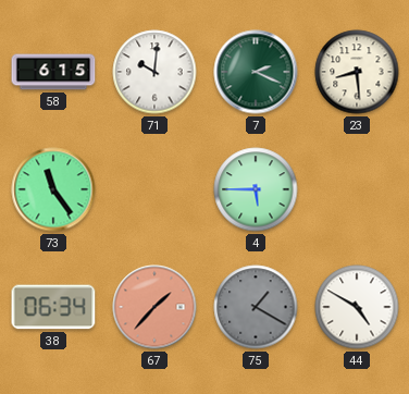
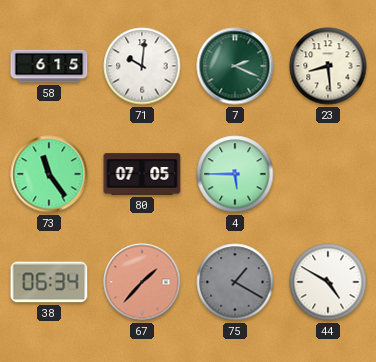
80: none -> 07:05 (142, 174)
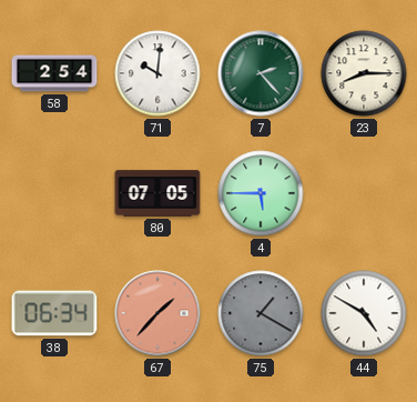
58: 6:15 -> 2:54 (54, 73)
7: 2:19 -> 2:23 (261, 73)
23: 8:29 -> 8:15 (364, 73)
73: 11:24 -> none (49, 174)
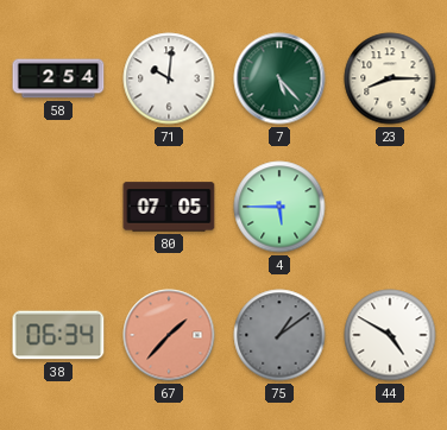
7: 2:23 -> 5:23 (279, 78)
75: 1:20 -> 1:09 (279, 335)
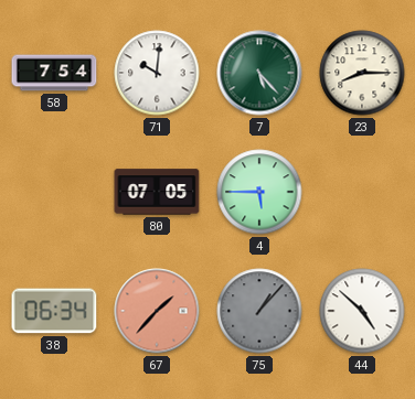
58: 2:54 -> 7:54 (54, 73)
75: 1:09 -> 1:07 (259, 311)
44: 4:50 -> 4:52 (362, 311)
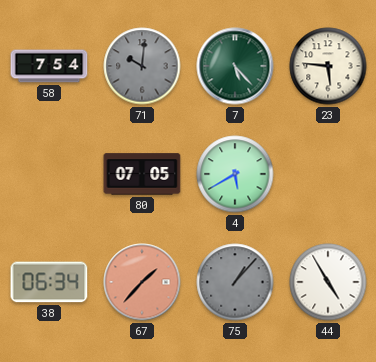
71 dial: white -> grey (142, 66)
23: 8:15 -> 5:46 (328, 66)
4: 5:45 -> 5:40 (235, 174)
44: 4:52 -> 4:55 (328, 282)
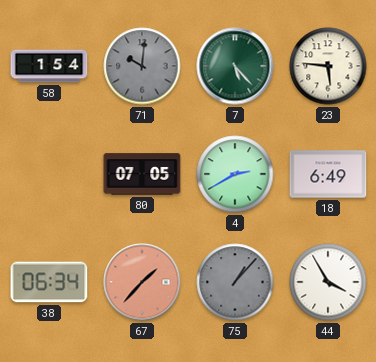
58: 7:54 -> 1:54 (49, 66)
4: 5:40 -> 2:40 (235, 174)
18: none -> 6:49 (328, 174)
44: 4:55 -> 3:55 (328, 282)
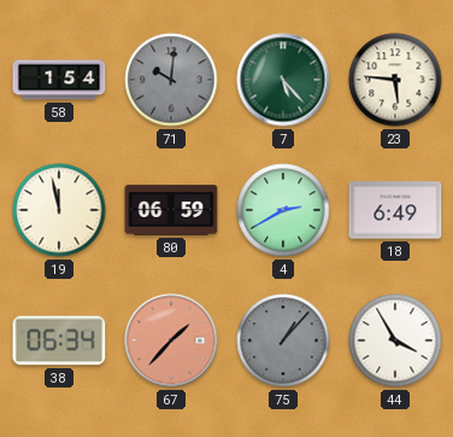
19: none -> 11:58 (59, 210)
80: 07:05 -> 06:59 (171, 210)
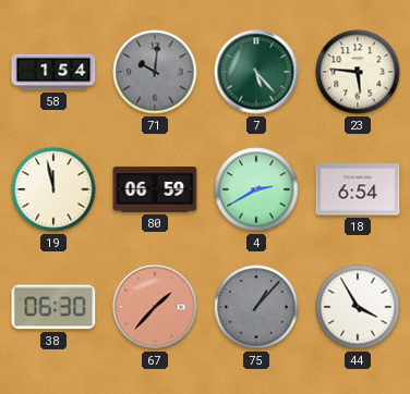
18: 6:49 -> 6:54 (358, 189)
38: 06:34 -> 06:30 (53, 307)
